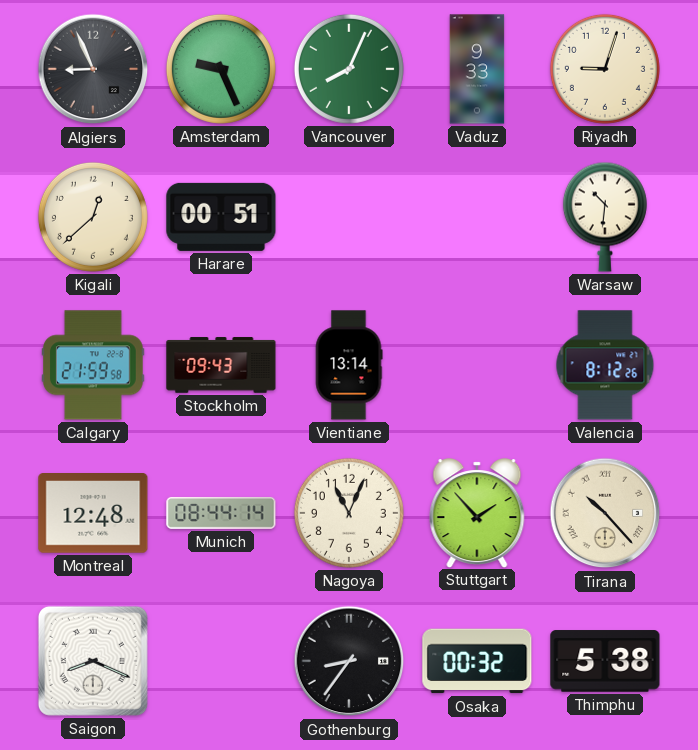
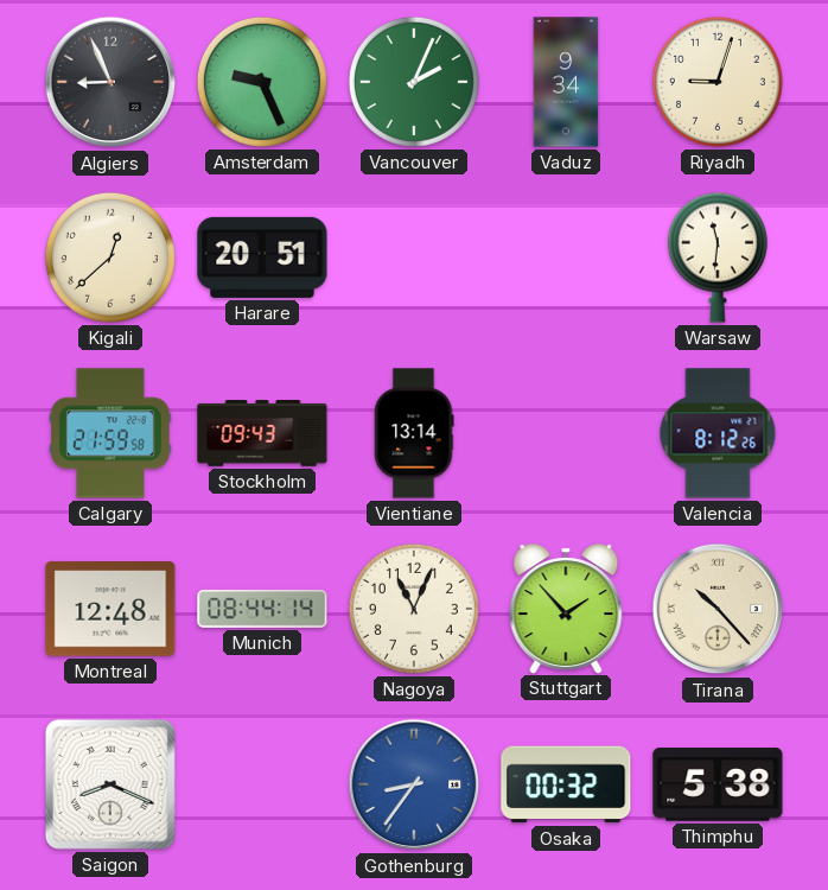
Vancouver: 8:04 -> 2:04 (414, 82)
Vaduz: 9:33 -> 9:34 (566, 82)
Harare: 00:51 -> 20:51 (262, 258)
Warsaw: 10:31 -> 11:31 (718, 258)
Gothenburg dial: black -> blue (414, 784)
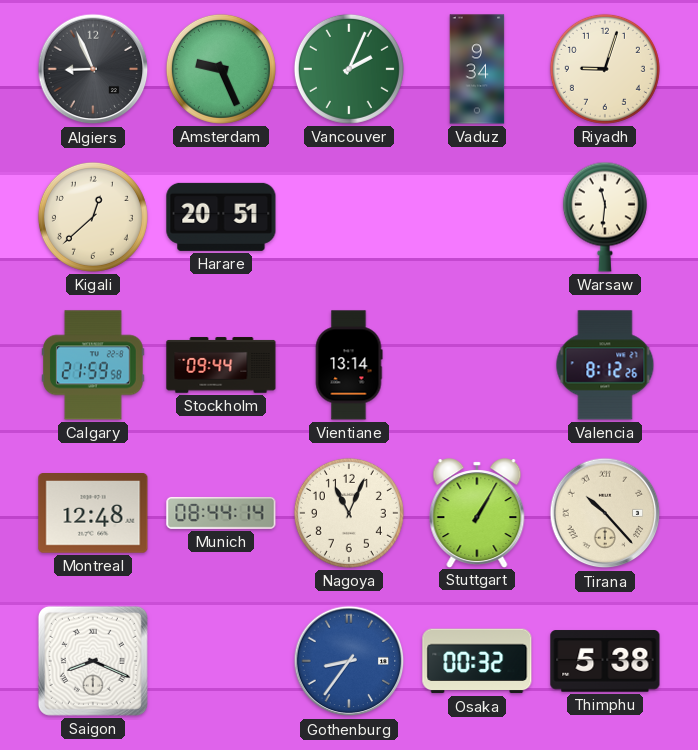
Stockholm: 09:43 -> 09:44 (221, 365)
Stuttgart: 1:53 -> 1:05 (477, 513)
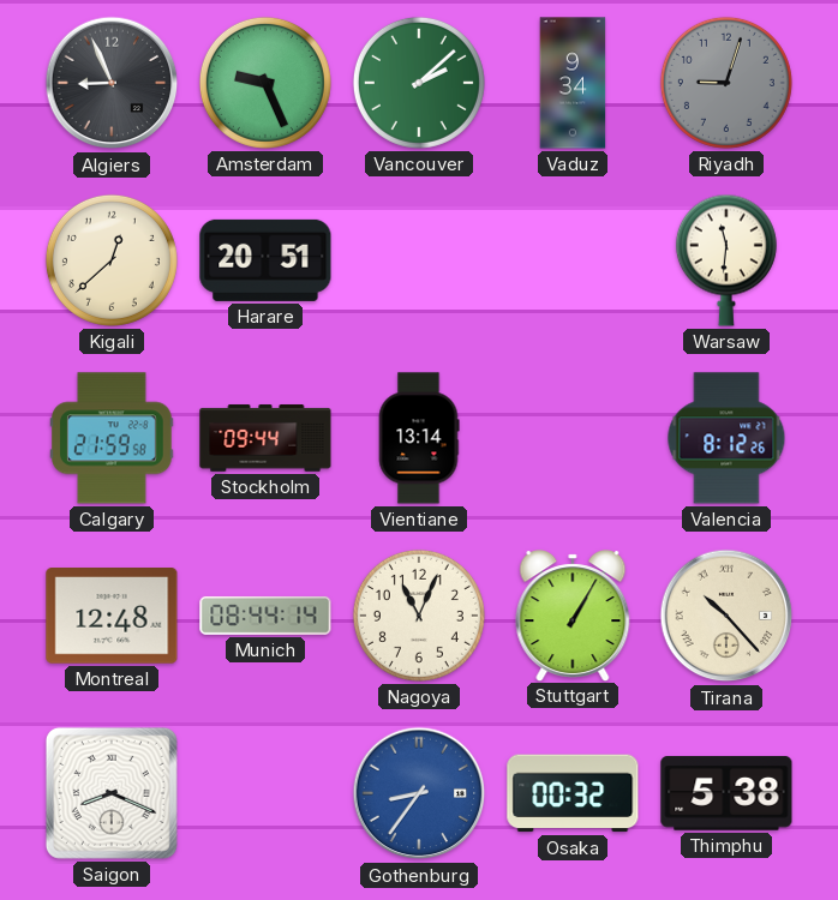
Vancouver: 2:04 -> 2:08 (419, 83)
Riyadh dial: cream -> grey (726, 83)
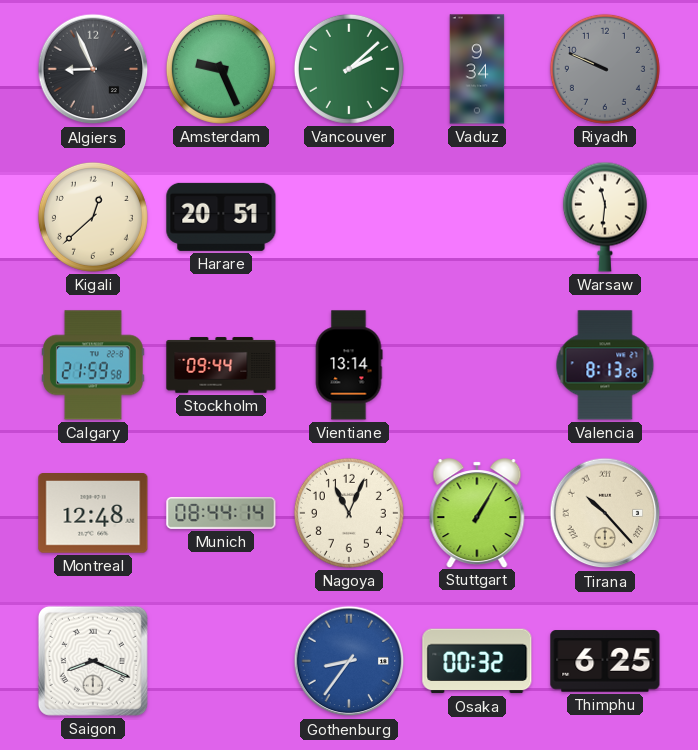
Riyadh: 9:03 -> 9:49 (605, 69)
Valencia: 8:12 -> 8:13 (605, 365)
Thimphu: 5:38 -> 6:25 (605, 661)
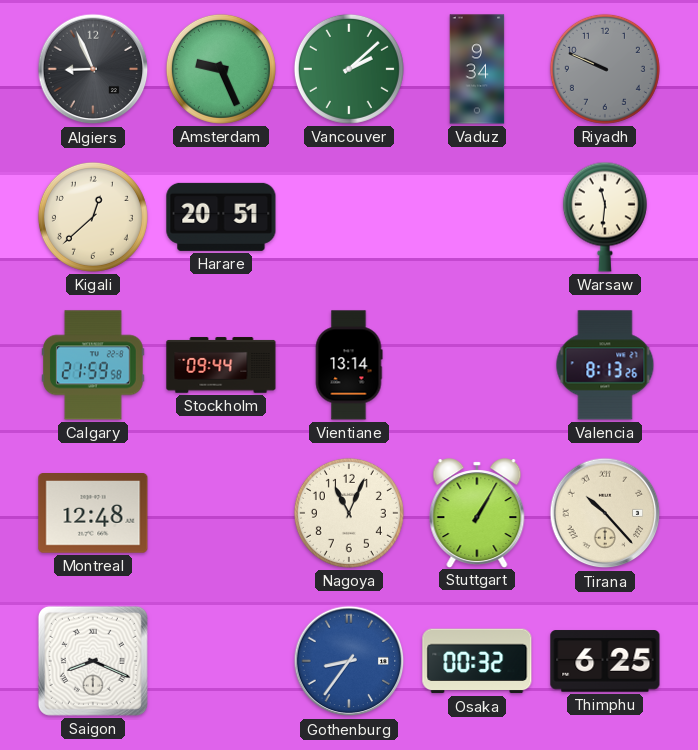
Munich: 08:44 -> none (221, 513)
